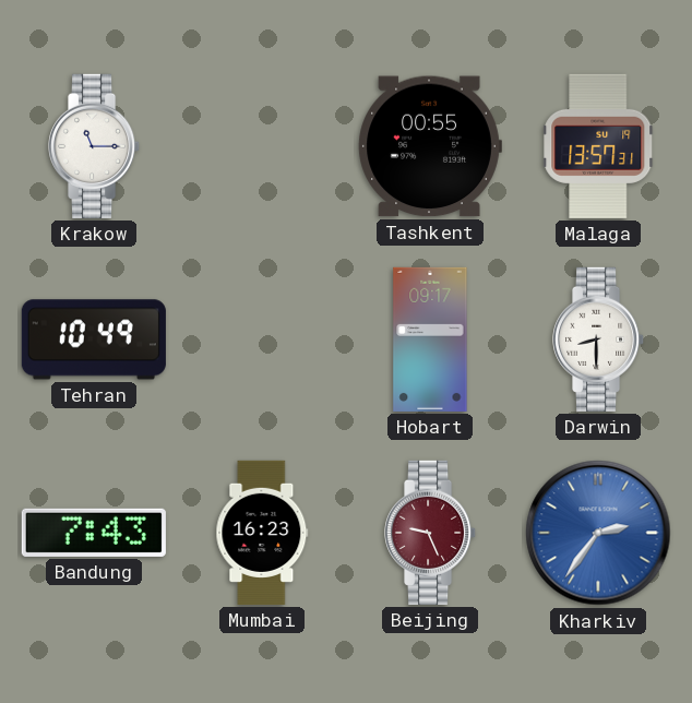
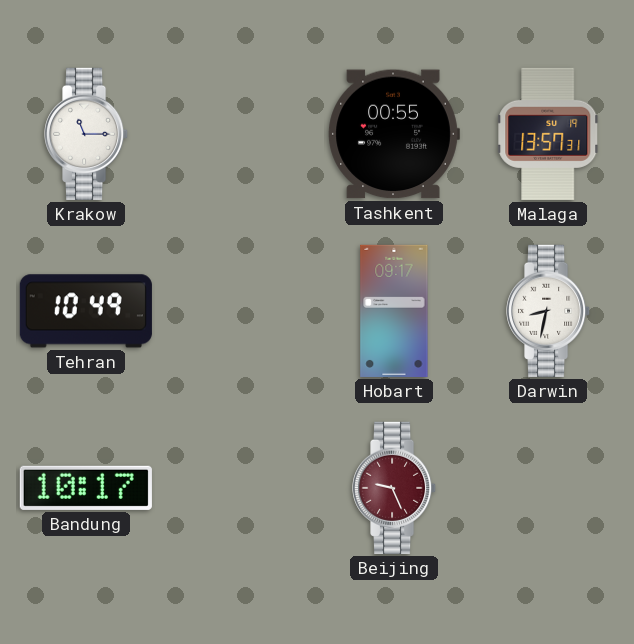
Darwin: 8:30 -> 8:32 (549, 311)
Bandung: 7:43 -> 10:17 (86, 488)
Mumbai: 16:23 -> none (262, 533)
Kharkiv: 2:36 -> none (598, 533)
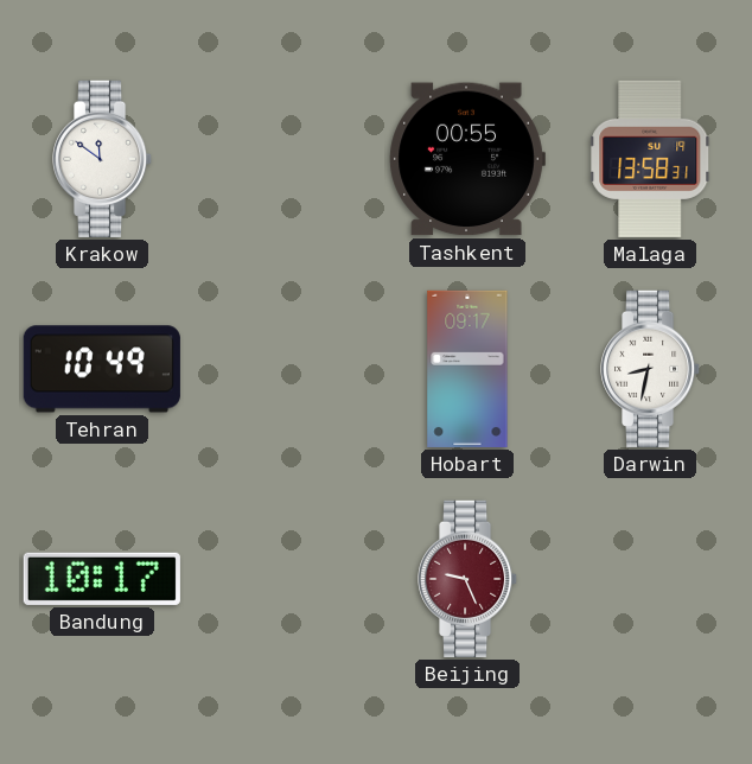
Krakow: 11:15 -> 11:51 (103, 159)
Malaga: 13:57 -> 13:58 (651, 159)
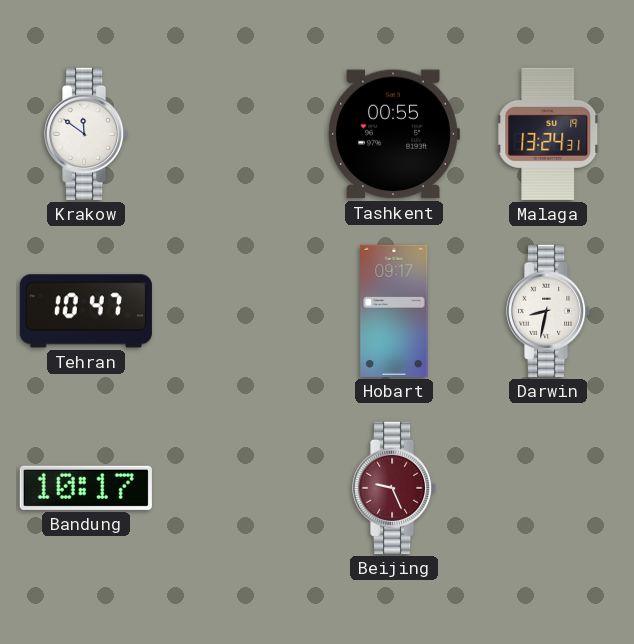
Malaga: 13:58 -> 13:24 (549, 134)
Tehran: 10:49 -> 10:47 (86, 311)
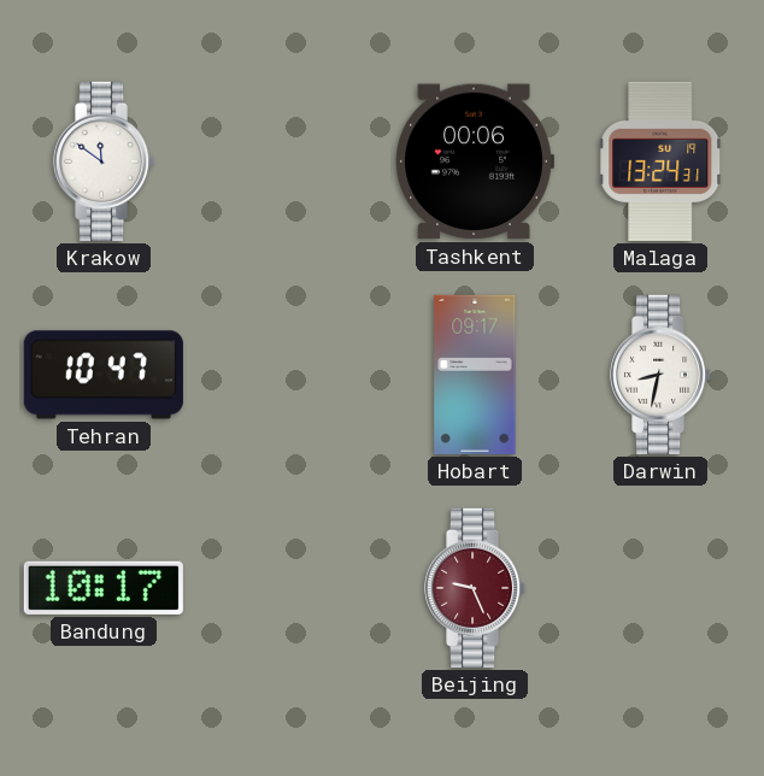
Tashkent: 00:55 -> 00:06 (475, 161)
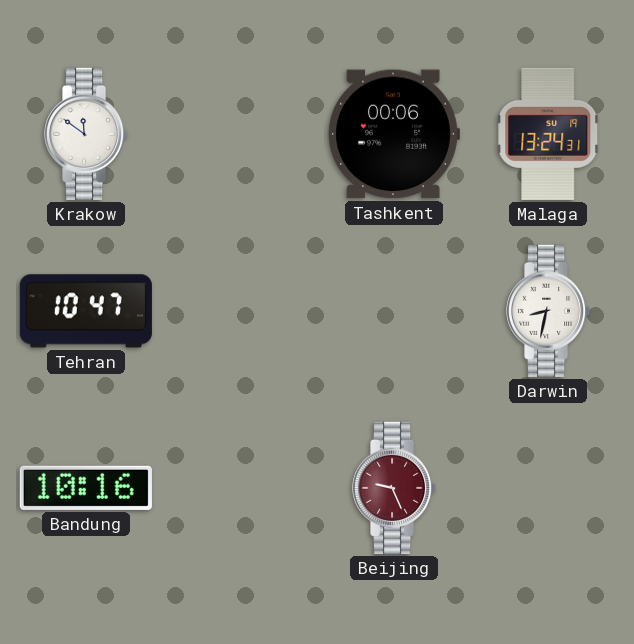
Hobart: 09:17 -> none (475, 375)
Bandung: 10:17 -> 10:16 (86, 488)
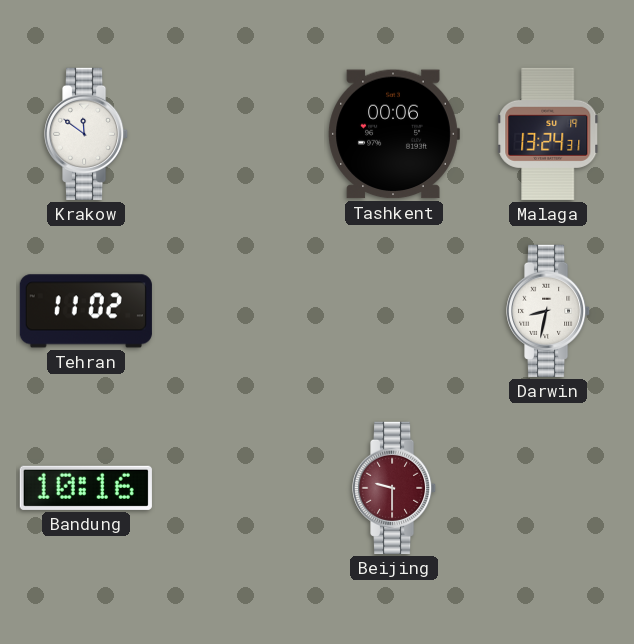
Tehran: 10:47 -> 11:02 (86, 311)
Beijing: 9:26 -> 9:30 (395, 488)
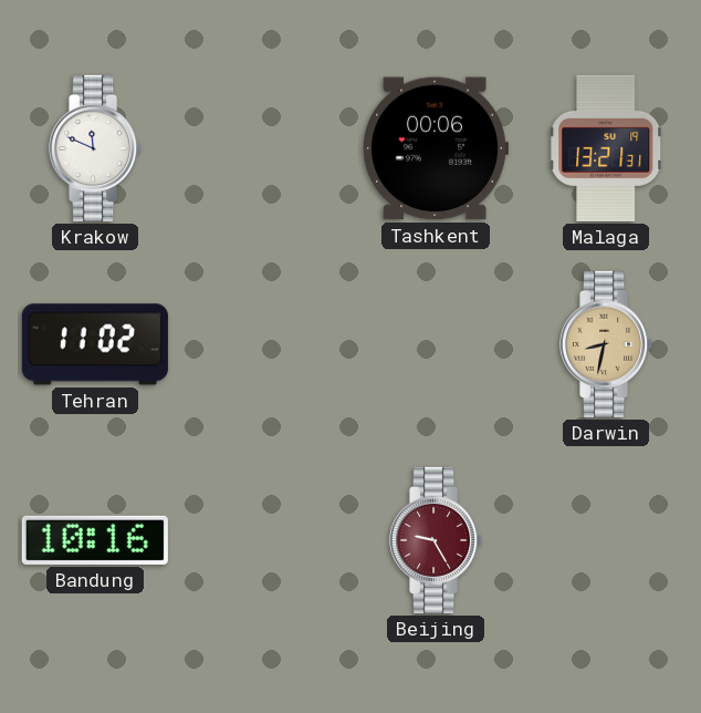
Krakow: 11:51 -> 11:49 (96, 148)
Malaga: 13:24 -> 13:21 (607, 148)
Darwin dial: white -> champagne (607, 344)
Beijing: 9:30 -> 9:25 (437, 540)
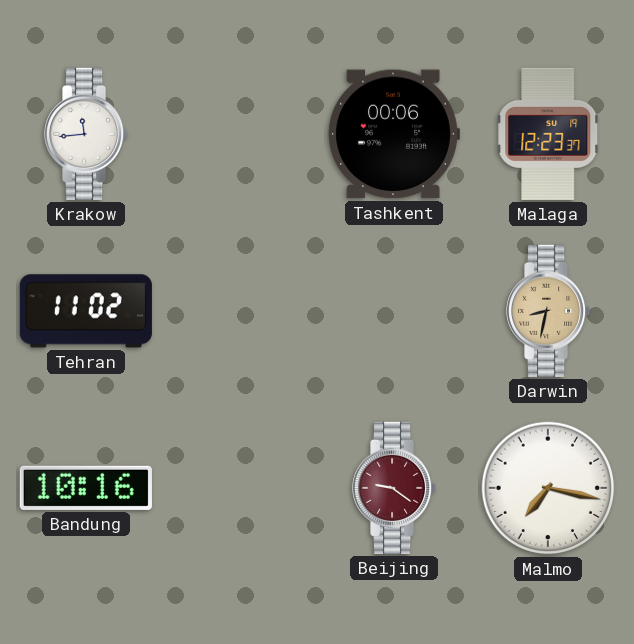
Krakow: 11:49 -> 11:44 (87, 134)
Malaga: 13:21 -> 12:23 (549, 134)
Beijing: 9:25 -> 9:21 (395, 488)
Malmo: none -> 7:17 (548, 488)
